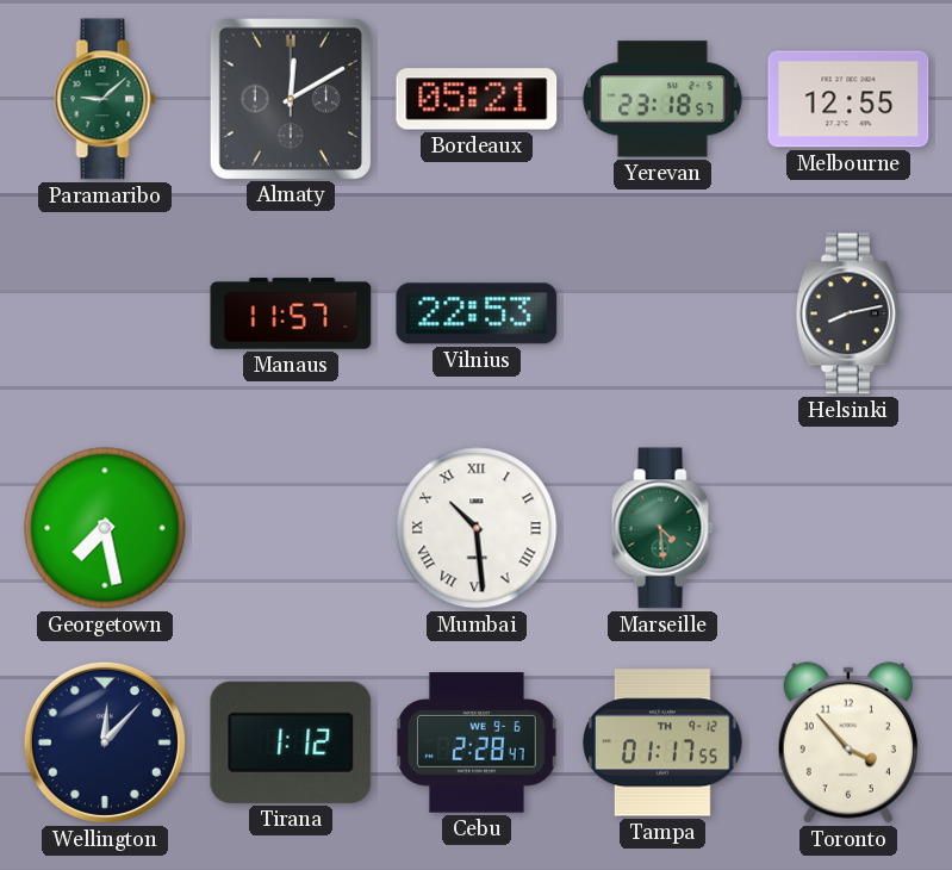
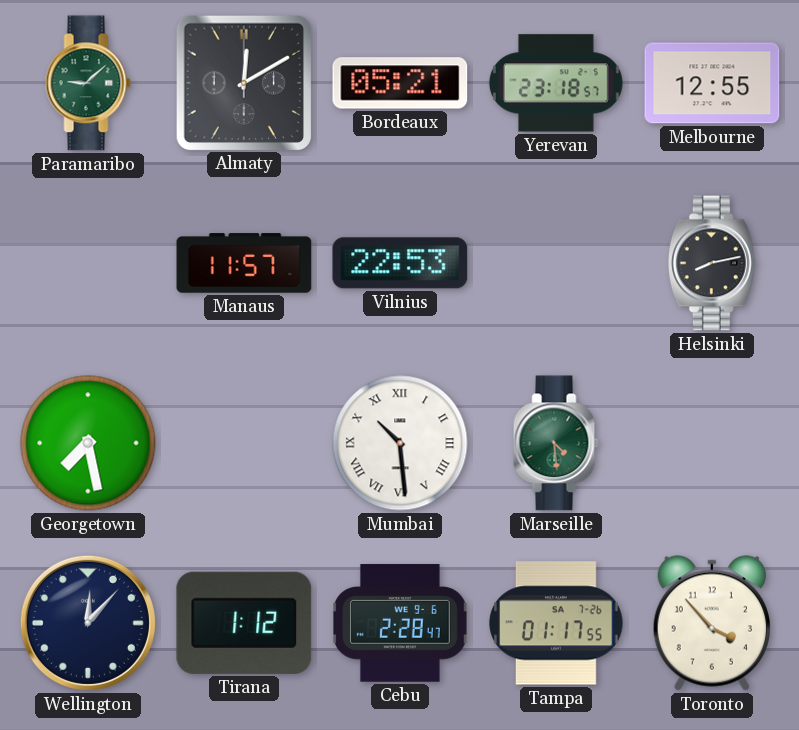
Tampa date: TH 9-12 -> SA 7-26 (556, 623)
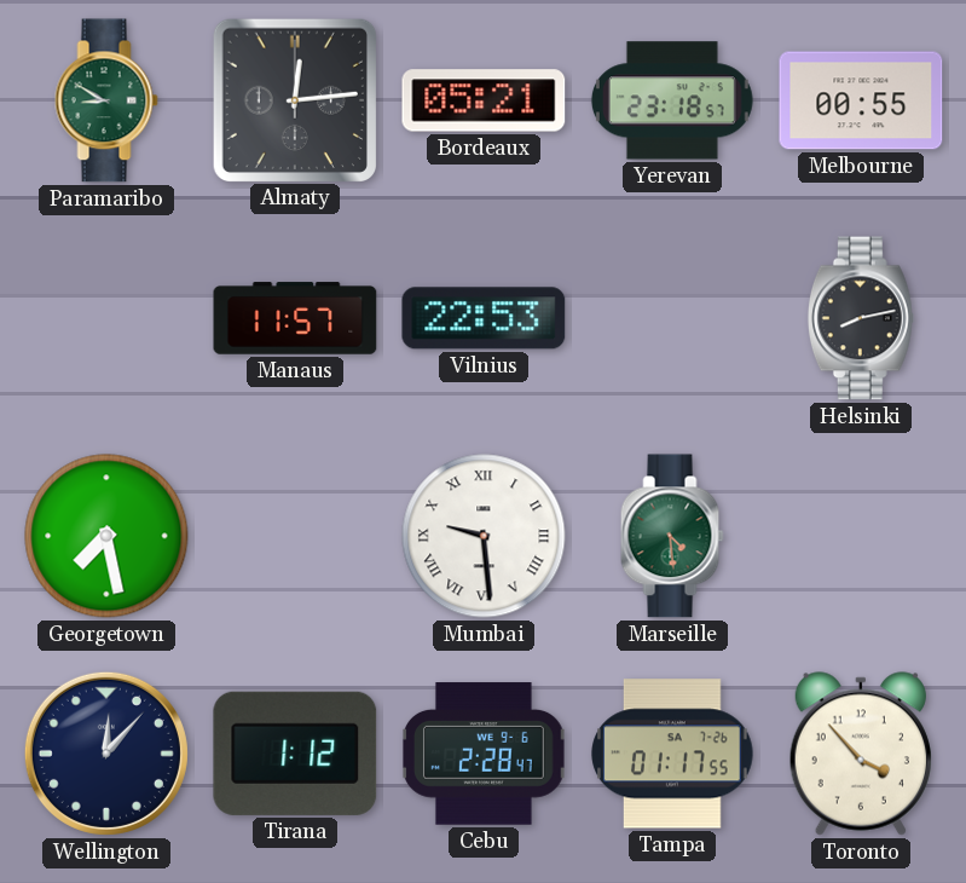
Paramaribo: 9:08 -> 8:50 (106, 100)
Almaty: 12:10 -> 12:14 (294, 99)
Melbourne: 12:55 -> 00:55 (861, 100)
Mumbai: 10:29 -> 9:29 (484, 536)
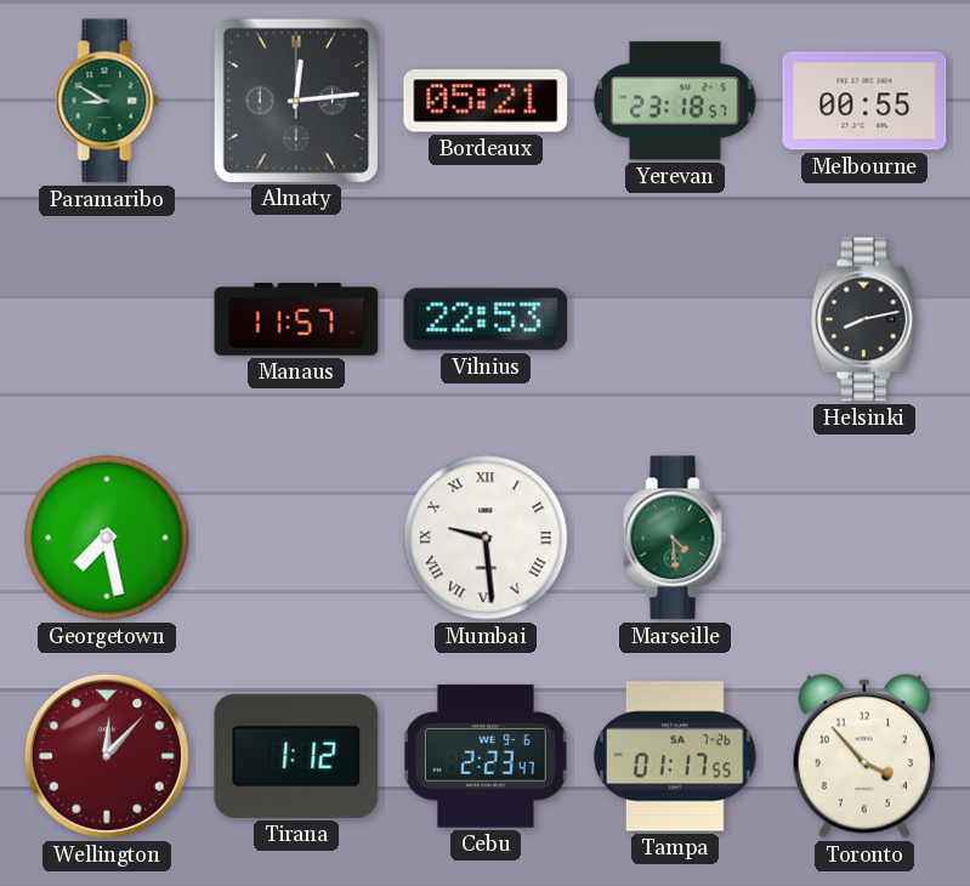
Wellington dial: navy -> burgundy (107, 756)
Cebu: 2:28 -> 2:23 (487, 756)
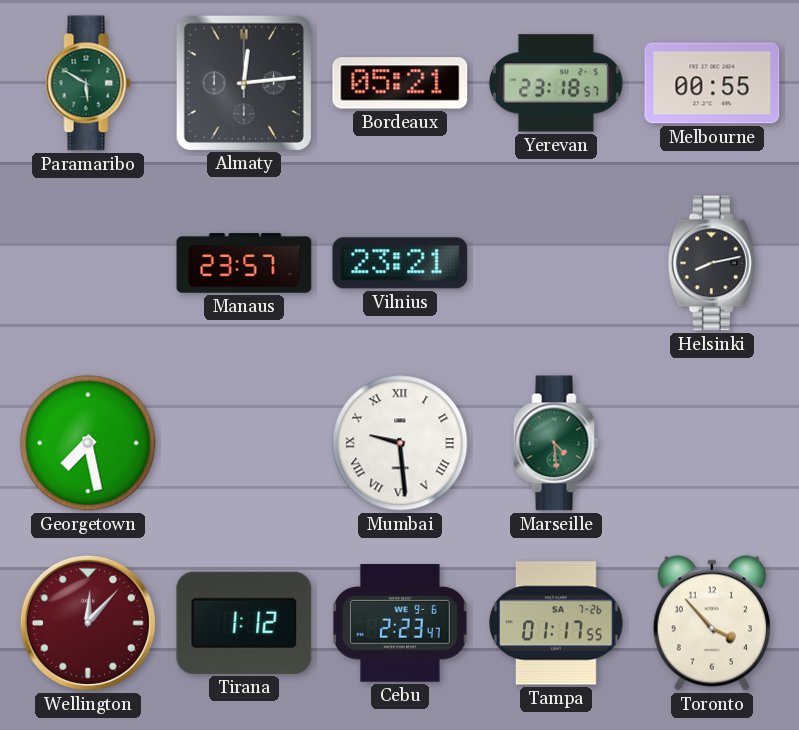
Paramaribo: 8:50 -> 5:50 (88, 83)
Manaus: 11:57 -> 23:57 (244, 263)
Vilnius: 22:53 -> 23:21 (400, 263)
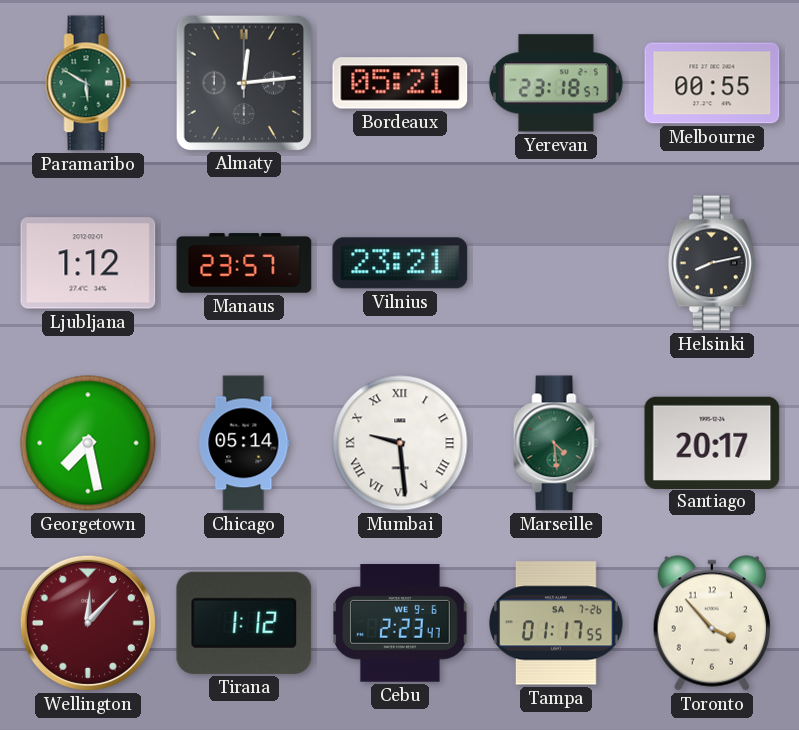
Ljubljana: none -> 1:12 (88, 263)
Chicago: none -> 05:14 (244, 443)
Santiago: none -> 20:17 (712, 442)
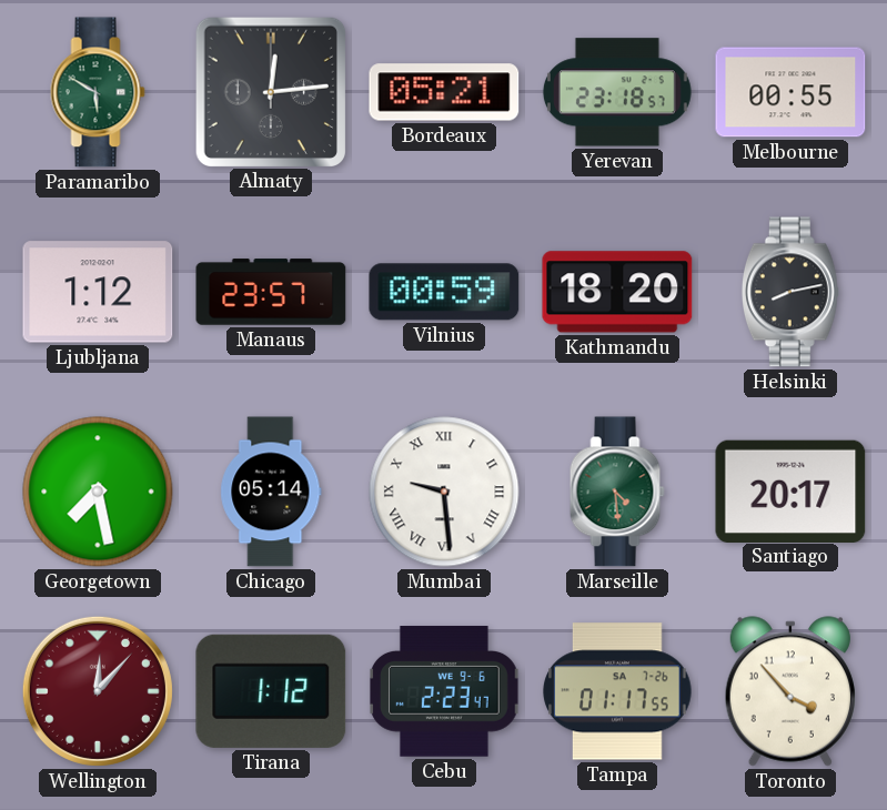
Vilnius: 23:21 -> 00:59 (444, 292)
Kathmandu: none -> 18:20 (617, 292)
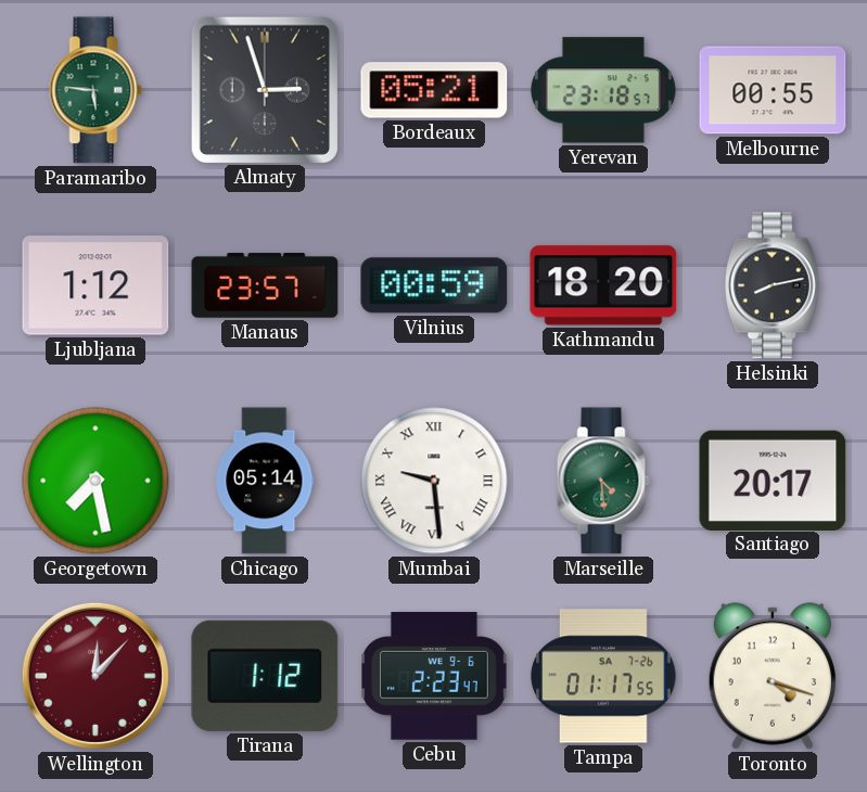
Paramaribo: 5:50 -> 5:46 (95, 90)
Almaty: 12:14 -> 2:57 (264, 89)
Toronto: 3:53 -> 4:18 (773, 676)
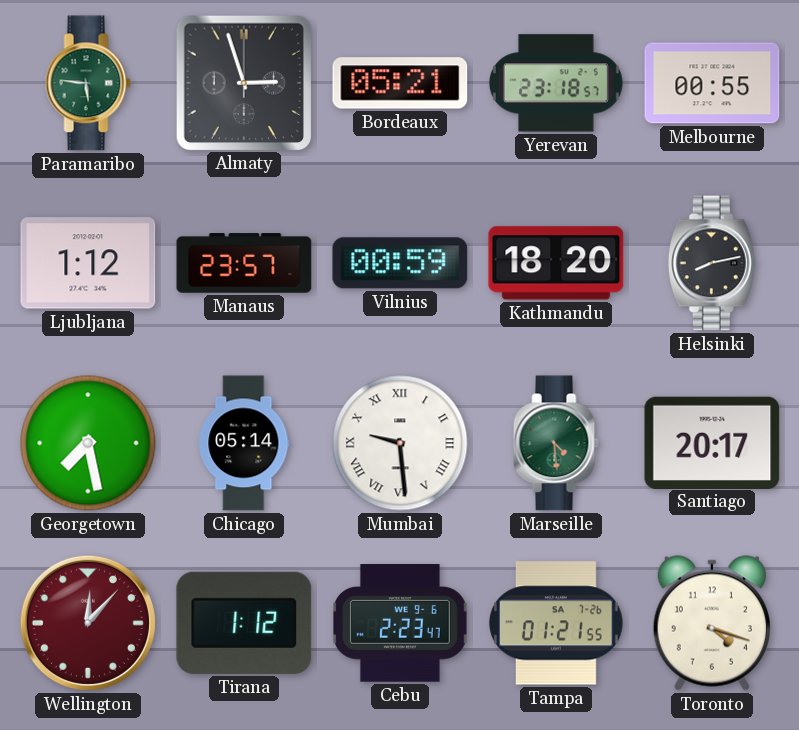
Tampa: 01:17 -> 01:21 (556, 623)
